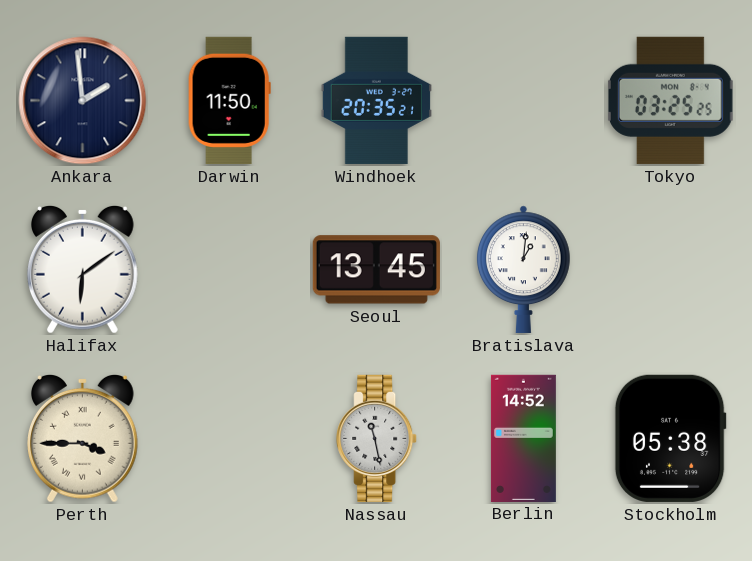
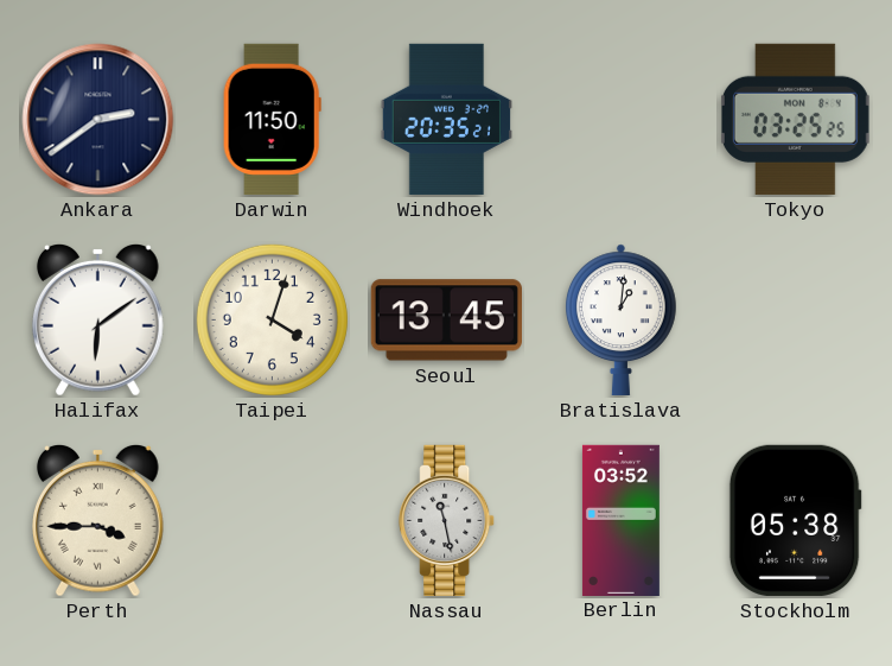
Ankara: 1:59 -> 2:39 (98, 120)
Taipei: none -> 4:03 (272, 319)
Berlin: 14:52 -> 03:52 (620, 520)
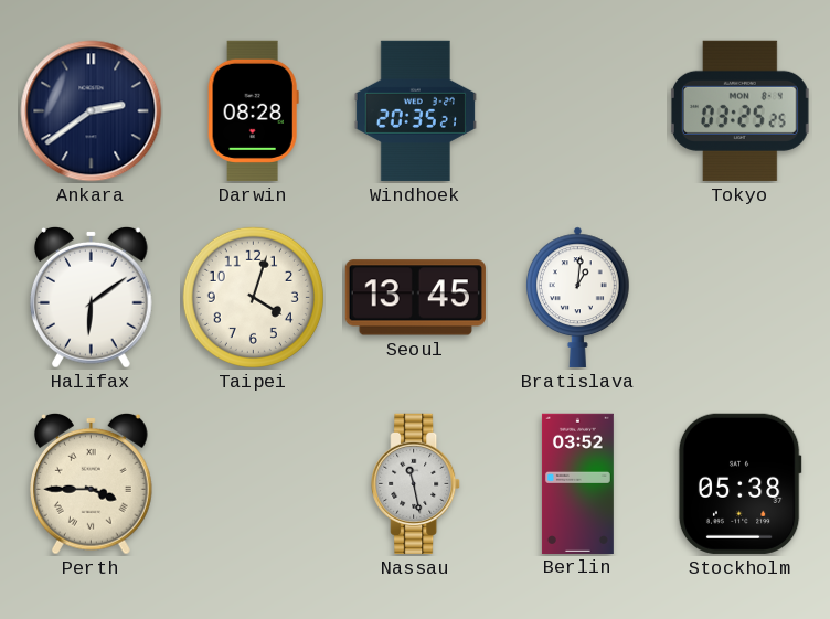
Darwin: 11:50 -> 08:28 (253, 110)
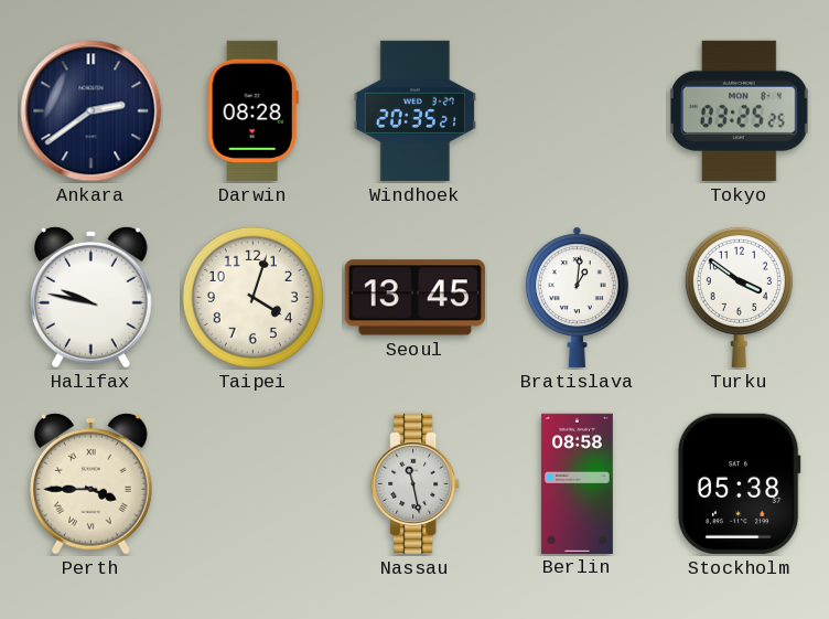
Halifax: 6:09 -> 9:47 (91, 297)
Turku: none -> 3:51 (739, 297)
Berlin: 03:52 -> 08:58 (577, 483)
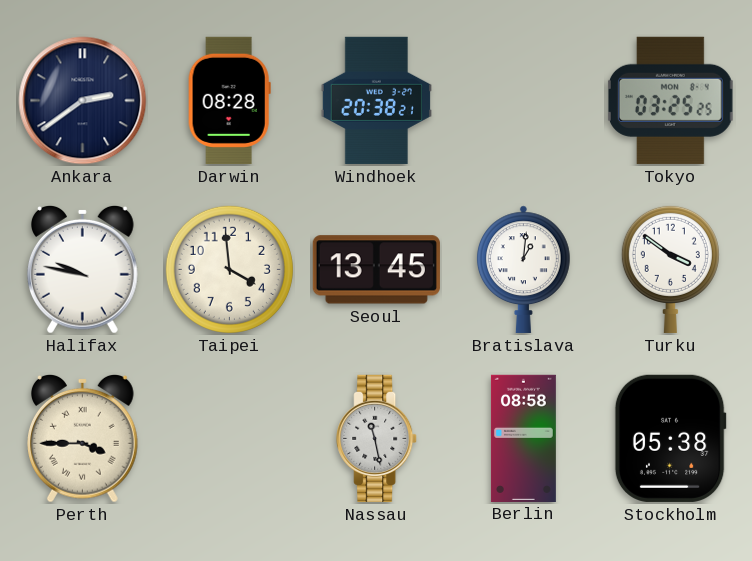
Windhoek: 20:35 -> 20:38 (376, 100)
Taipei: 4:03 -> 3:59 (229, 269)
